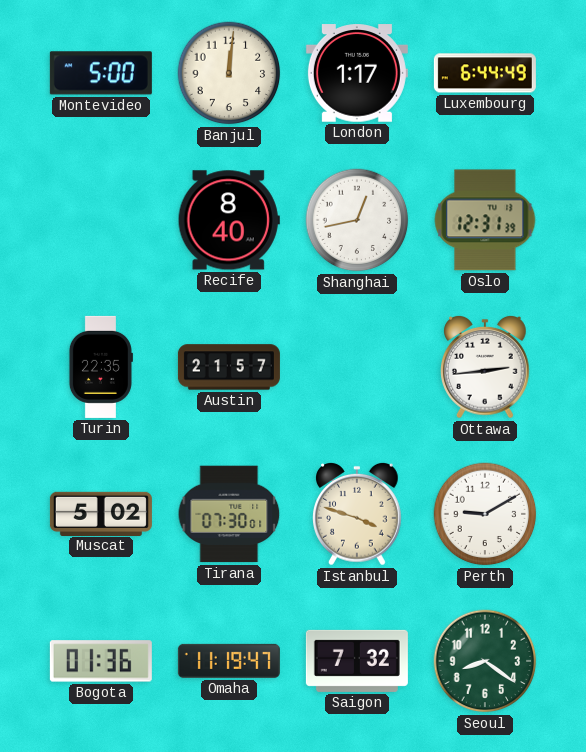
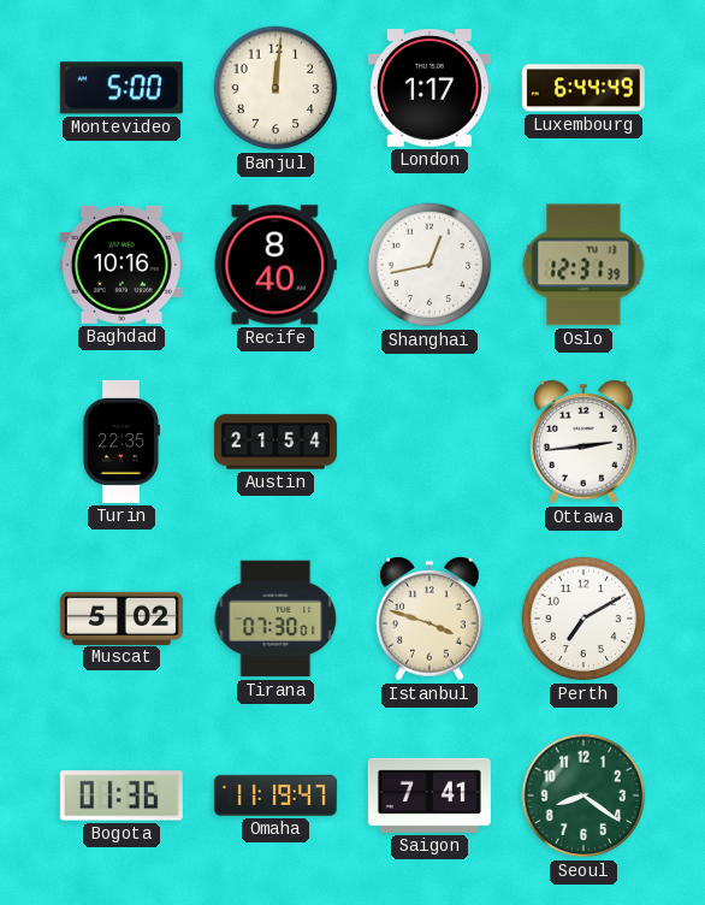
Baghdad: none -> 10:16 (122, 265)
Austin: 21:57 -> 21:54 (276, 442)
Perth: 9:10 -> 7:10 (583, 619)
Saigon: 7:32 -> 7:41 (429, 795)
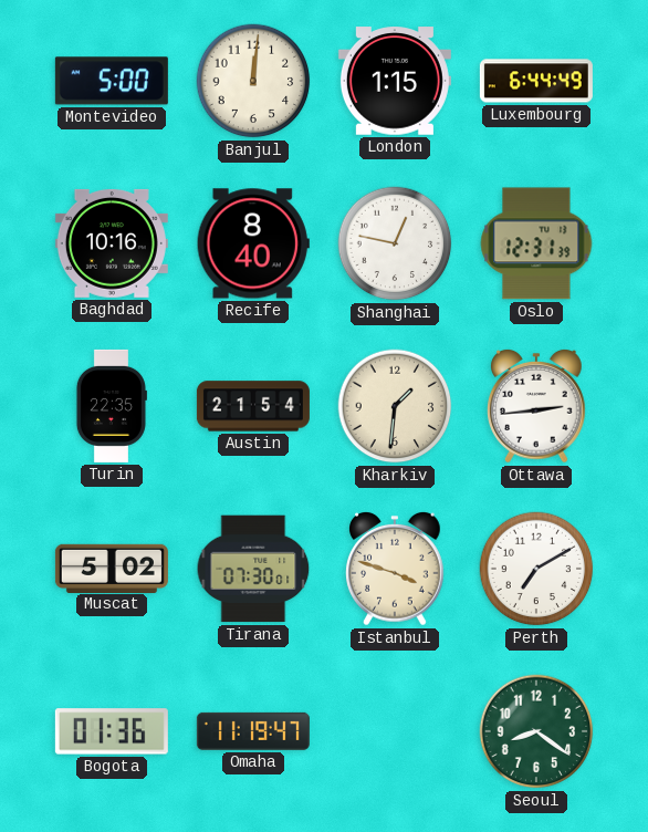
London: 1:17 -> 1:15 (395, 81)
Shanghai: 12:43 -> 12:47 (395, 243)
Kharkiv: none -> 1:31 (395, 406)
Saigon: 7:41 -> none (429, 795)
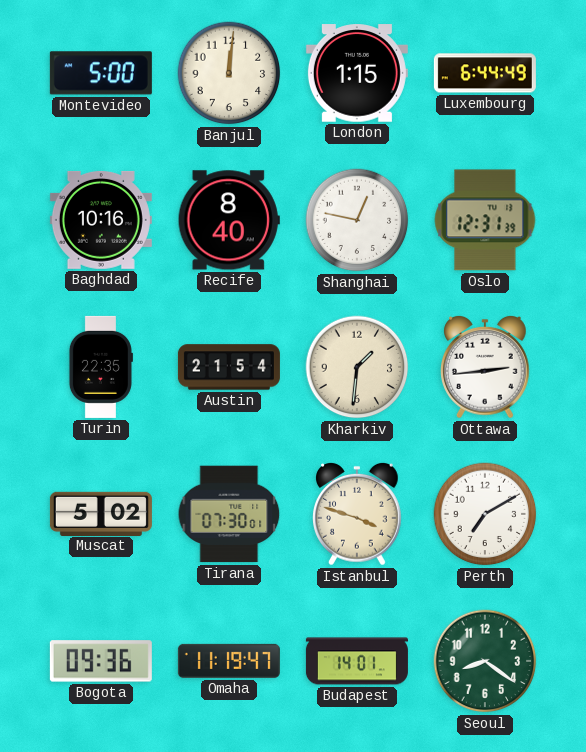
Bogota: 01:36 -> 09:36 (101, 661)
Budapest: none -> 14:01 (357, 661)
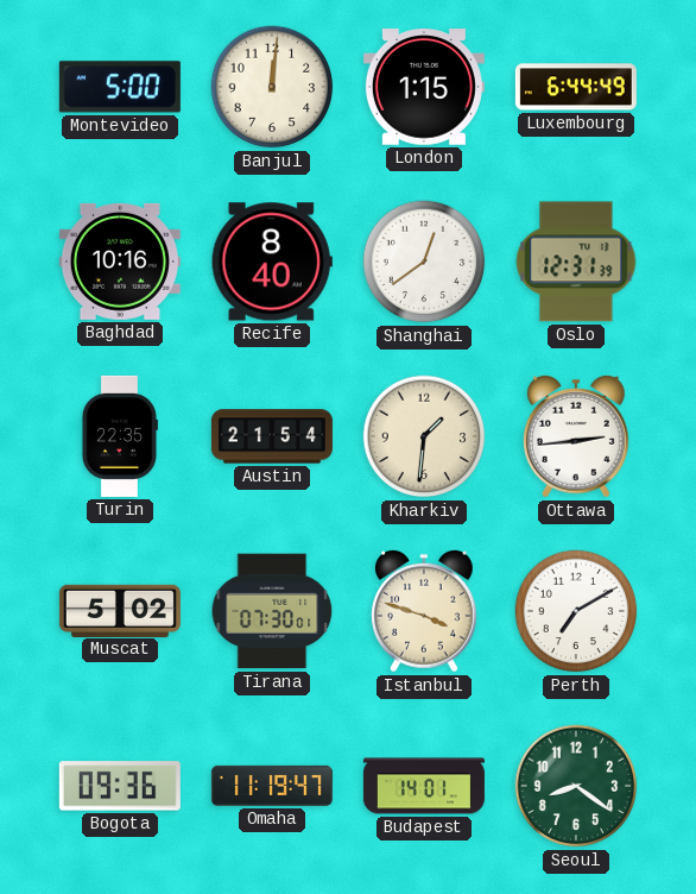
Shanghai: 12:47 -> 12:39 (424, 262)
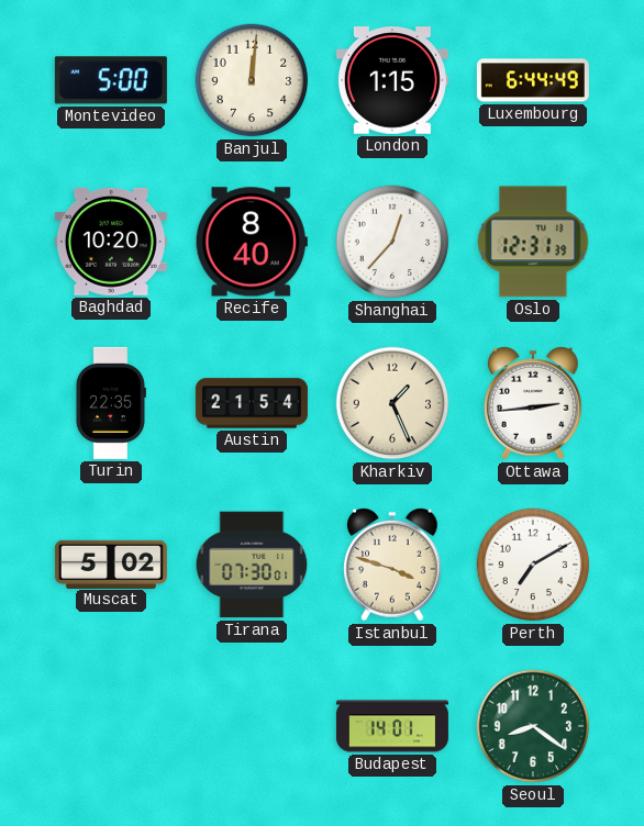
Baghdad: 10:16 -> 10:20 (111, 242)
Shanghai: 12:39 -> 12:37 (392, 242)
Kharkiv: 1:31 -> 1:26 (392, 403)
Bogota: 09:36 -> none (120, 786)
Omaha: 11:19 -> none (272, 786)
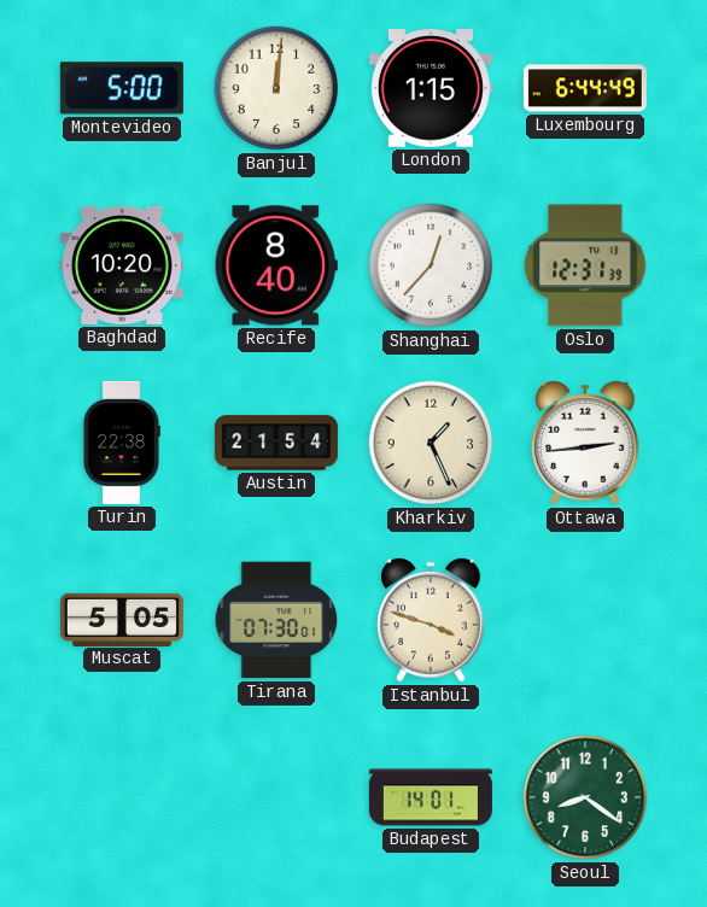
Turin: 22:35 -> 22:38 (121, 443)
Muscat: 5:02 -> 5:05 (122, 619)
Perth: 7:10 -> none (533, 565)
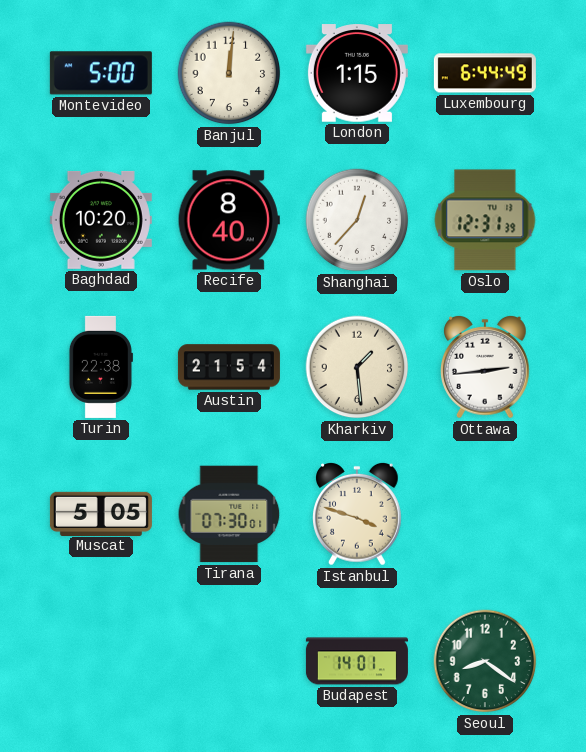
Kharkiv: 1:26 -> 1:29 (357, 367)
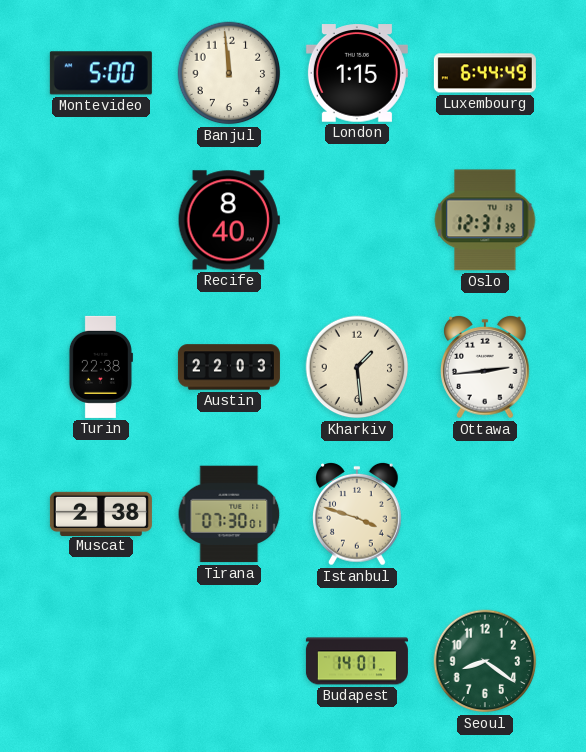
Banjul: 12:01 -> 11:59 (229, 73)
Baghdad: 10:20 -> none (101, 220)
Shanghai: 12:37 -> none (357, 220)
Austin: 21:54 -> 22:03 (229, 367)
Muscat: 5:05 -> 2:38 (101, 513)
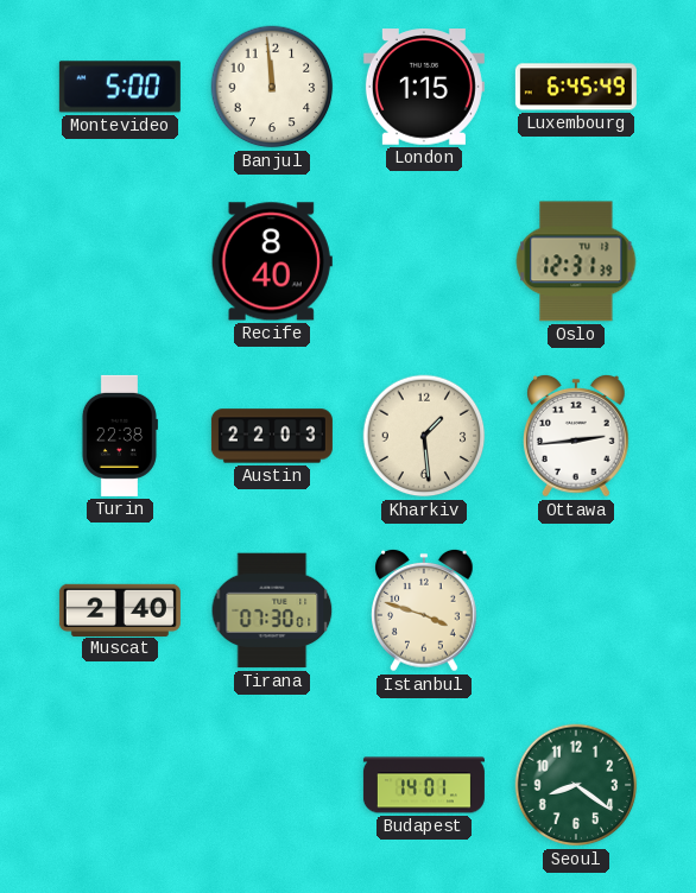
Luxembourg: 6:44 -> 6:45 (576, 87)
Muscat: 2:38 -> 2:40 (120, 609)
